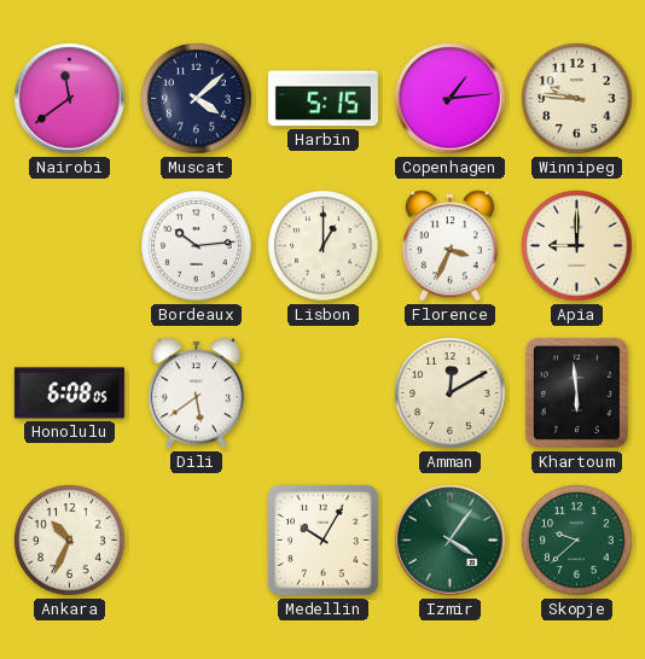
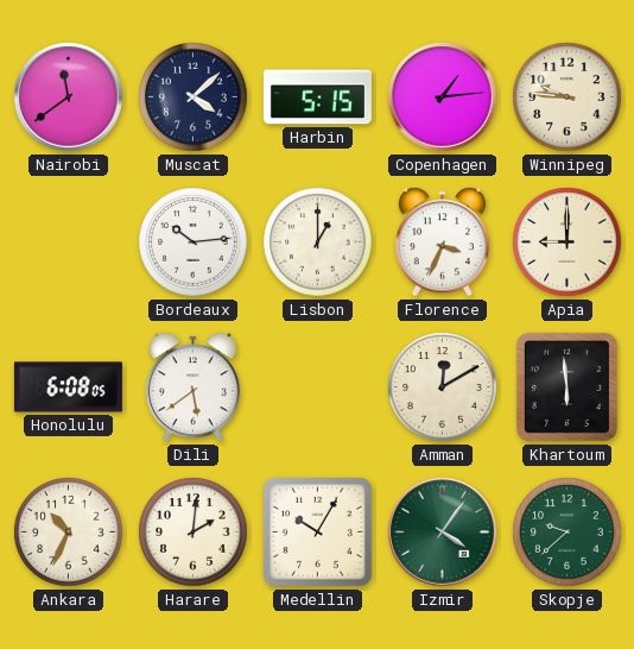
Harare: none -> 2:01 (194, 533)
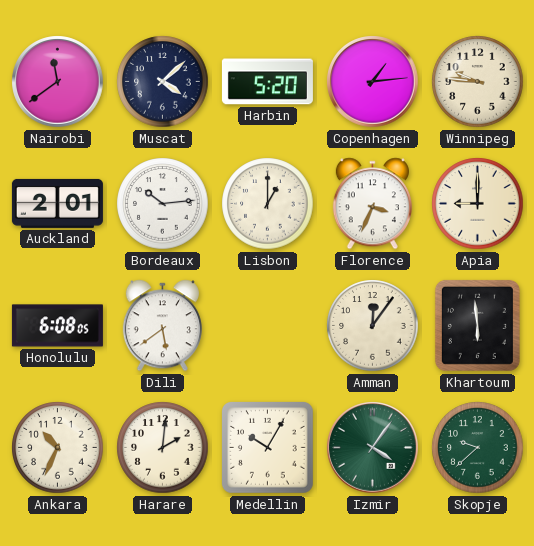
Harbin: 5:15 -> 5:20 (267, 82)
Auckland: none -> 2:01 (57, 203)
Amman: 12:10 -> 12:06 (373, 326)
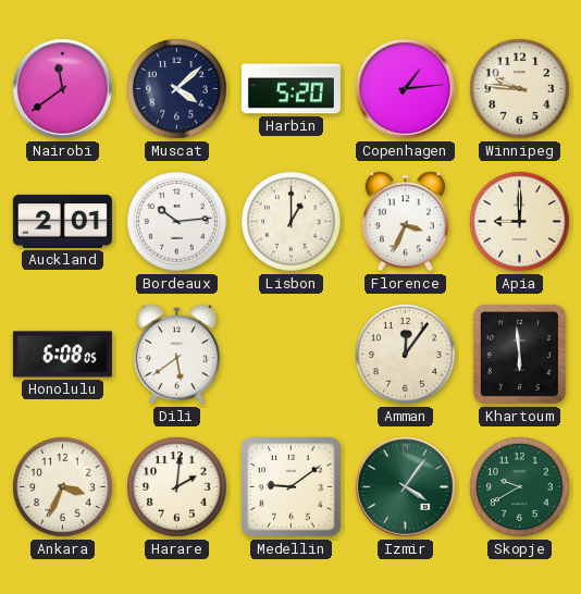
Ankara: 10:34 -> 3:34 (63, 487)
Medellin: 10:05 -> 9:09 (292, 487)
Skopje: 9:38 -> 9:40 (520, 487)
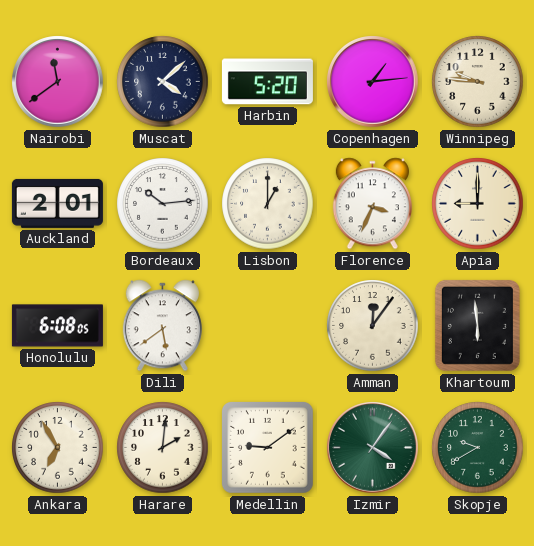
Ankara: 3:34 -> 6:55 (58, 448)
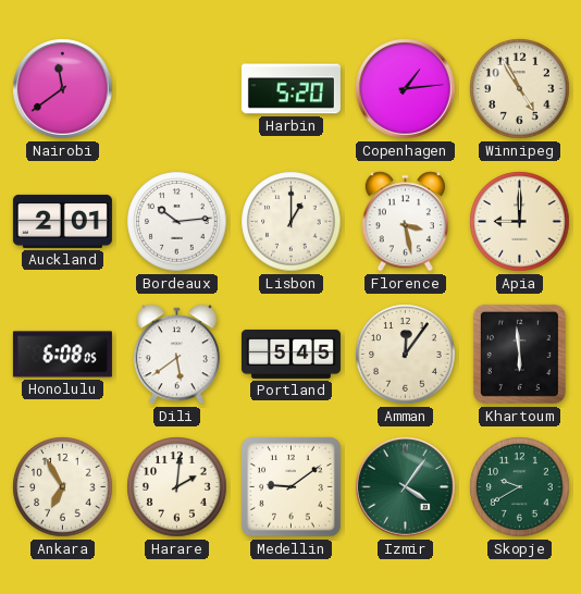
Muscat: 4:08 -> none (163, 82)
Winnipeg: 9:46 -> 4:55 (520, 89)
Florence: 3:34 -> 3:28 (405, 222)
Portland: none -> 5:45 (290, 354)
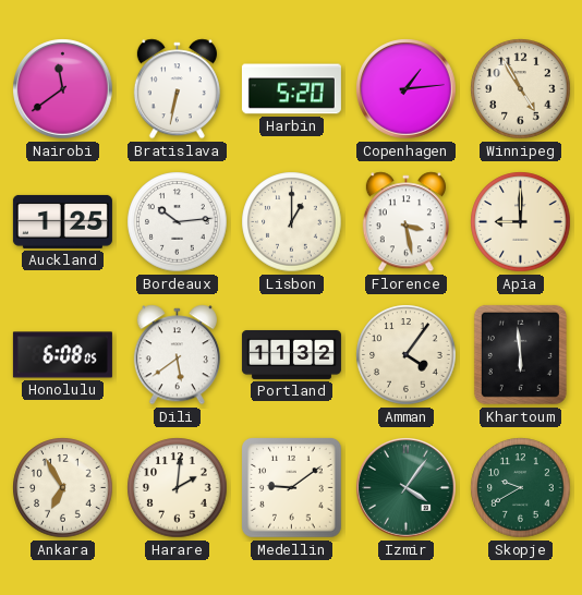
Bratislava: none -> 6:32 (177, 89)
Auckland: 2:01 -> 1:25 (62, 221)
Portland: 5:45 -> 11:32 (291, 354)
Amman: 12:06 -> 4:06 (407, 355)
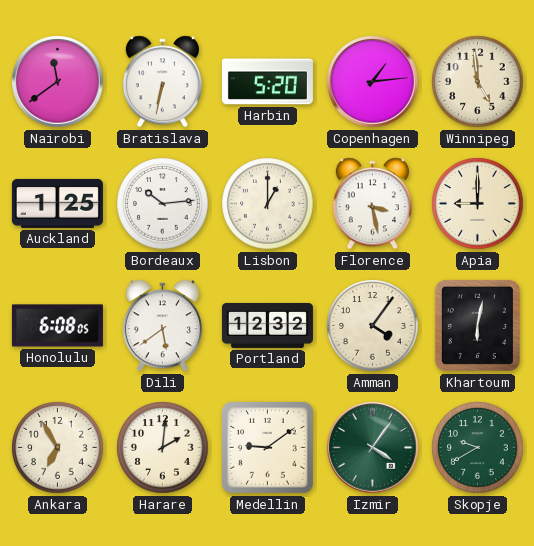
Winnipeg: 4:55 -> 4:59 (478, 82)
Portland: 11:32 -> 12:32 (267, 325)
Khartoum: 5:59 -> 6:02 (477, 325)
